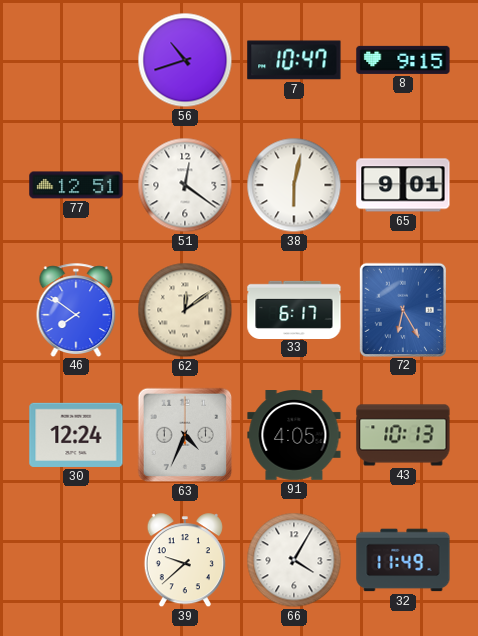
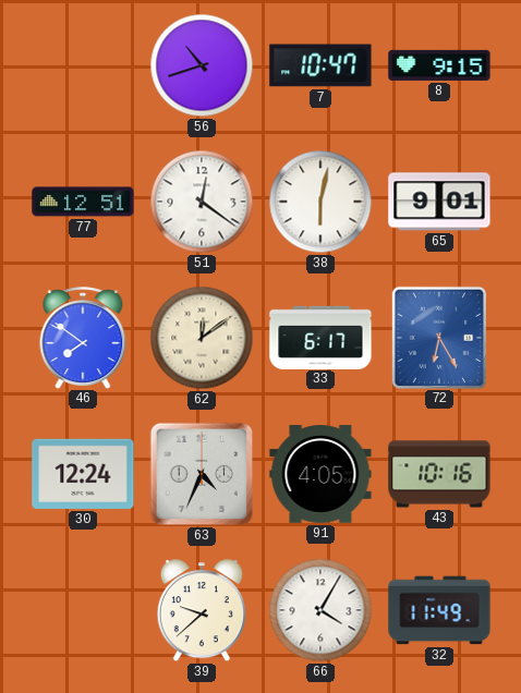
43: 10:13 -> 10:16 (439, 474)
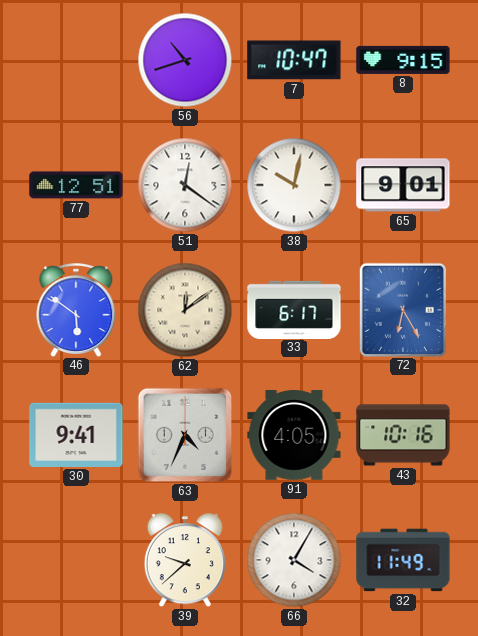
38: 6:02 -> 10:02 (294, 185)
46: 7:51 -> 5:51 (76, 310)
30: 12:24 -> 9:41 (76, 435)
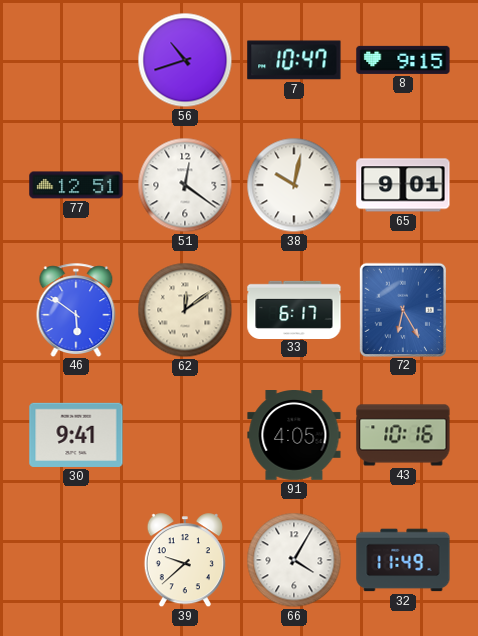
63: 4:34 -> none (185, 435)
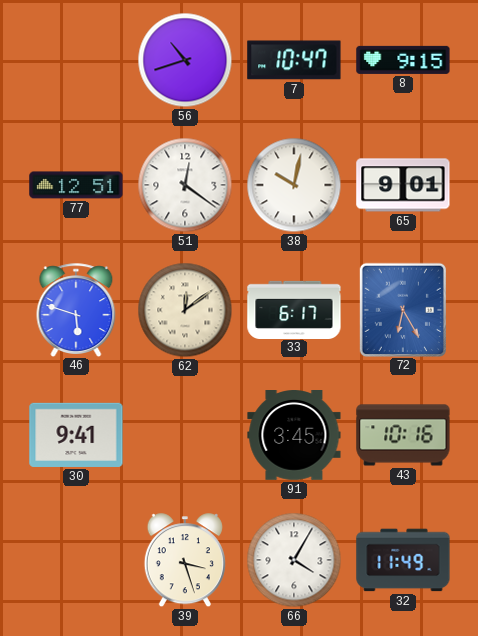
46: 5:51 -> 5:48 (76, 310)
91: 4:05 -> 3:45 (294, 436)
39: 9:38 -> 3:27 (185, 561)
